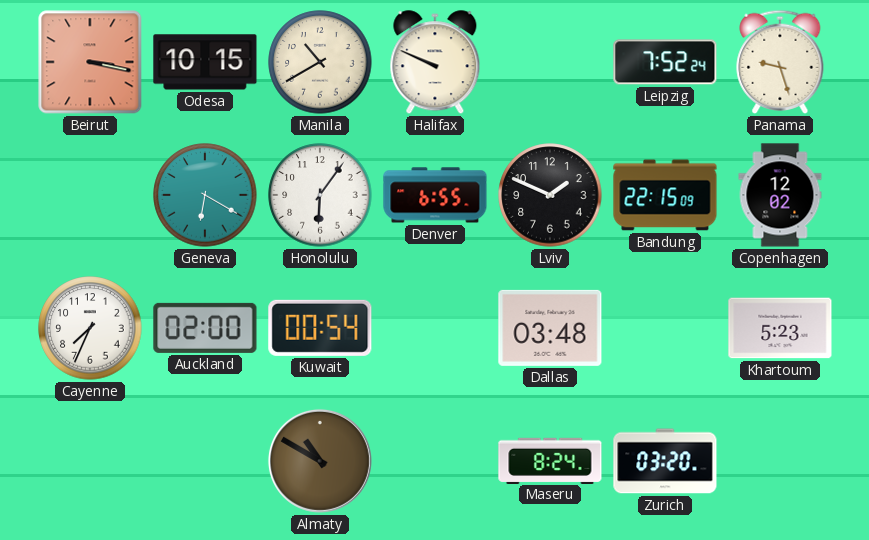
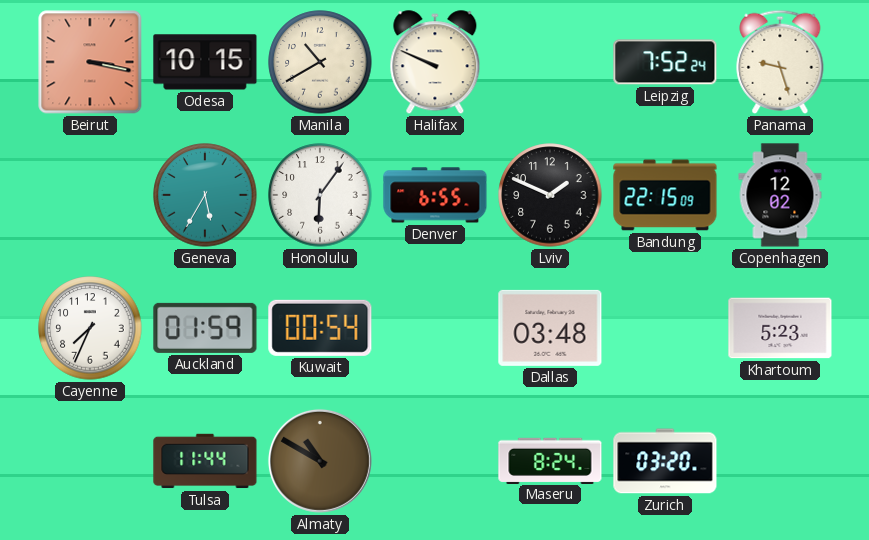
Geneva: 6:20 -> 5:35 (205, 195)
Auckland: 02:00 -> 01:59 (205, 328)
Tulsa: none -> 11:44 (205, 461)
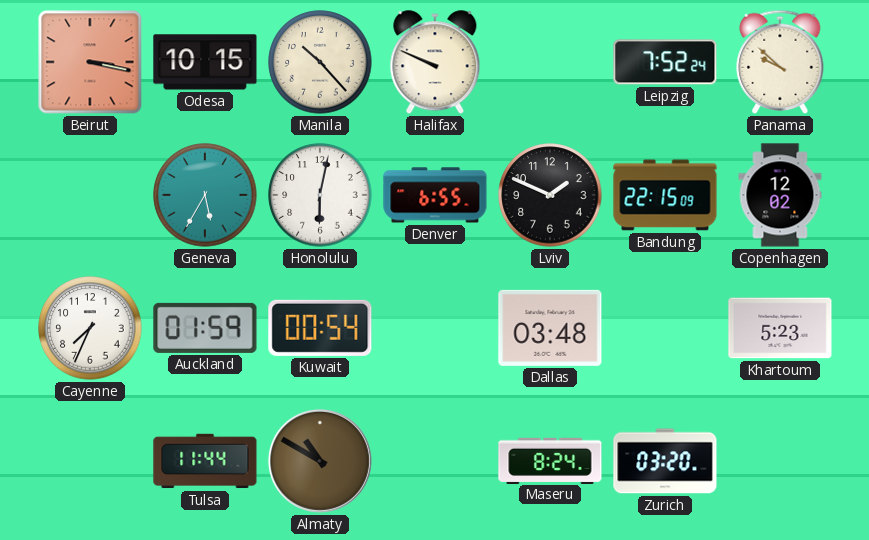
Manila: 10:40 -> 10:23 (320, 62)
Panama: 9:27 -> 9:52 (780, 62)
Honolulu: 6:06 -> 6:02 (320, 195)
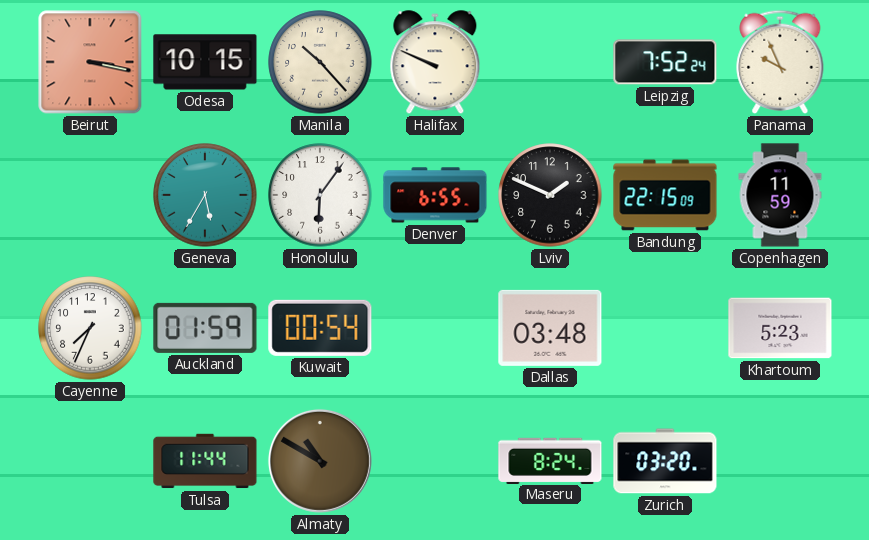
Panama: 9:52 -> 9:56 (780, 62)
Honolulu: 6:02 -> 6:06 (320, 195)
Copenhagen: 12:02 -> 11:59 (780, 195)
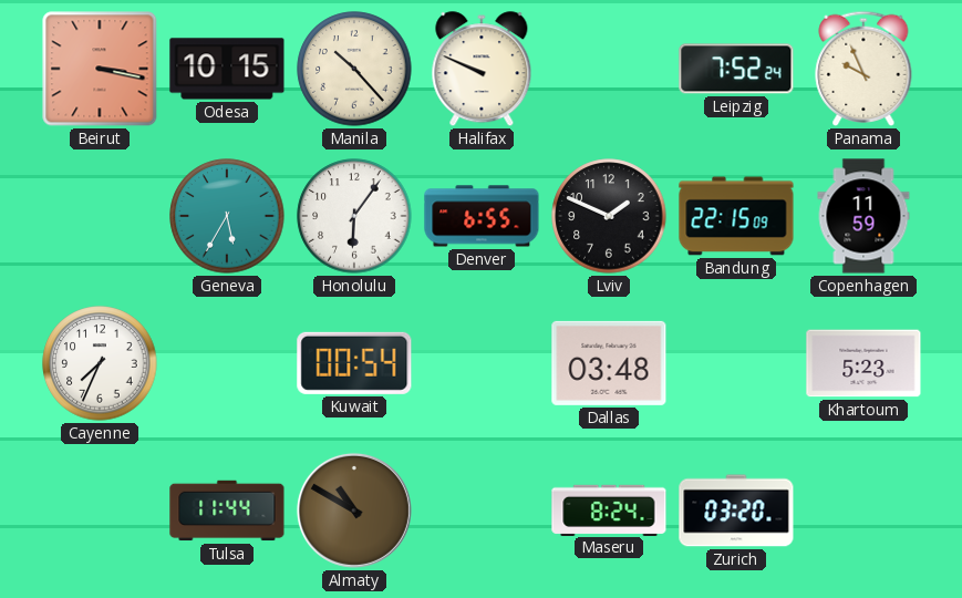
Auckland: 01:59 -> none (205, 328)
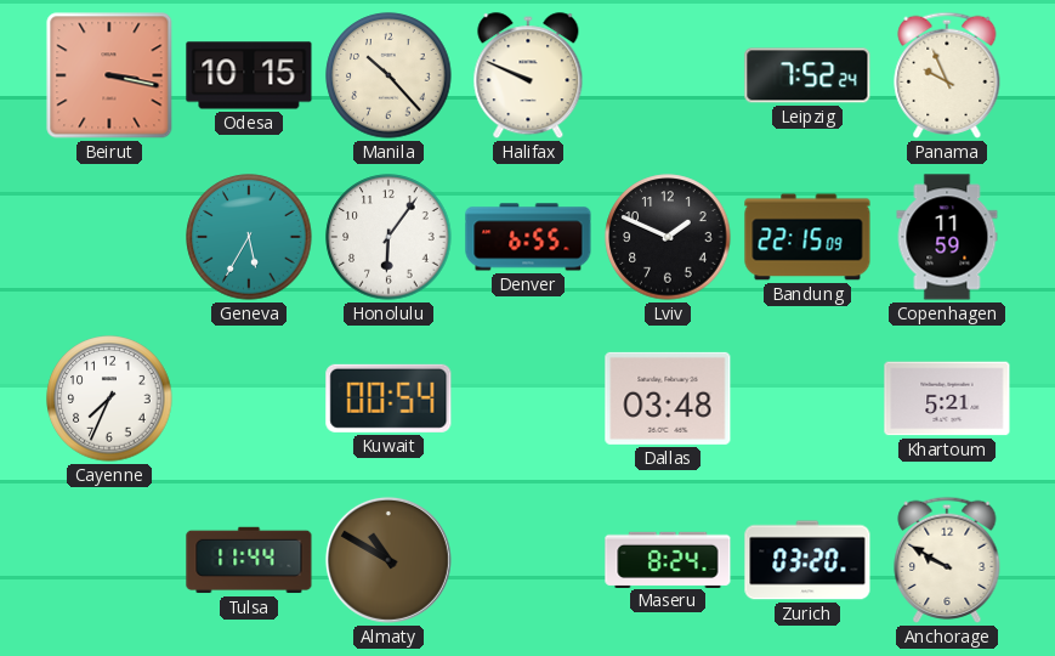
Khartoum: 5:23 -> 5:21 (947, 398)
Anchorage: none -> 9:50 (947, 560)
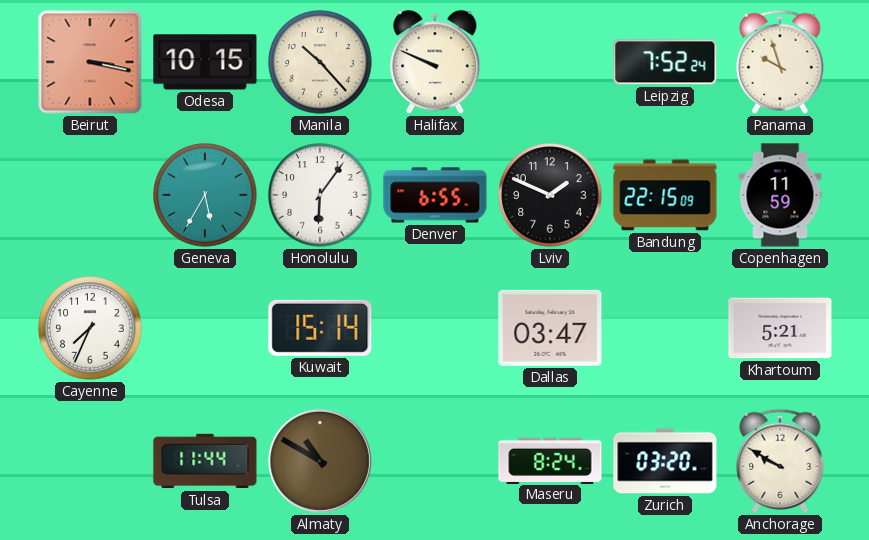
Panama: 9:56 -> 9:57 (780, 62)
Kuwait: 00:54 -> 15:14 (320, 328)
Dallas: 03:48 -> 03:47 (550, 328)
